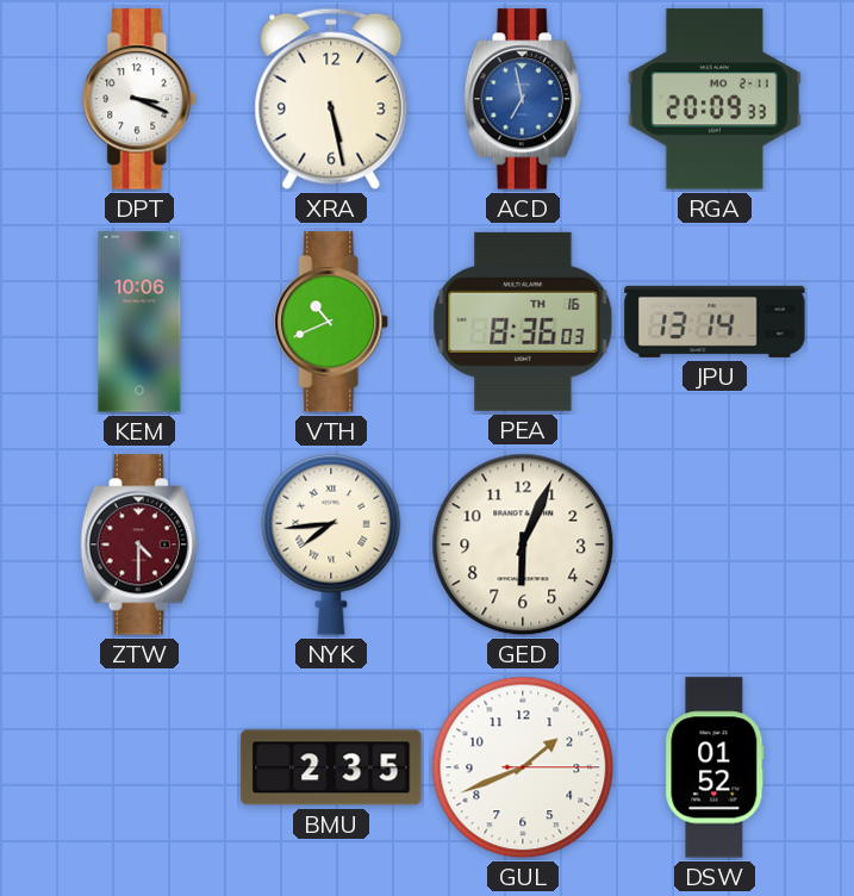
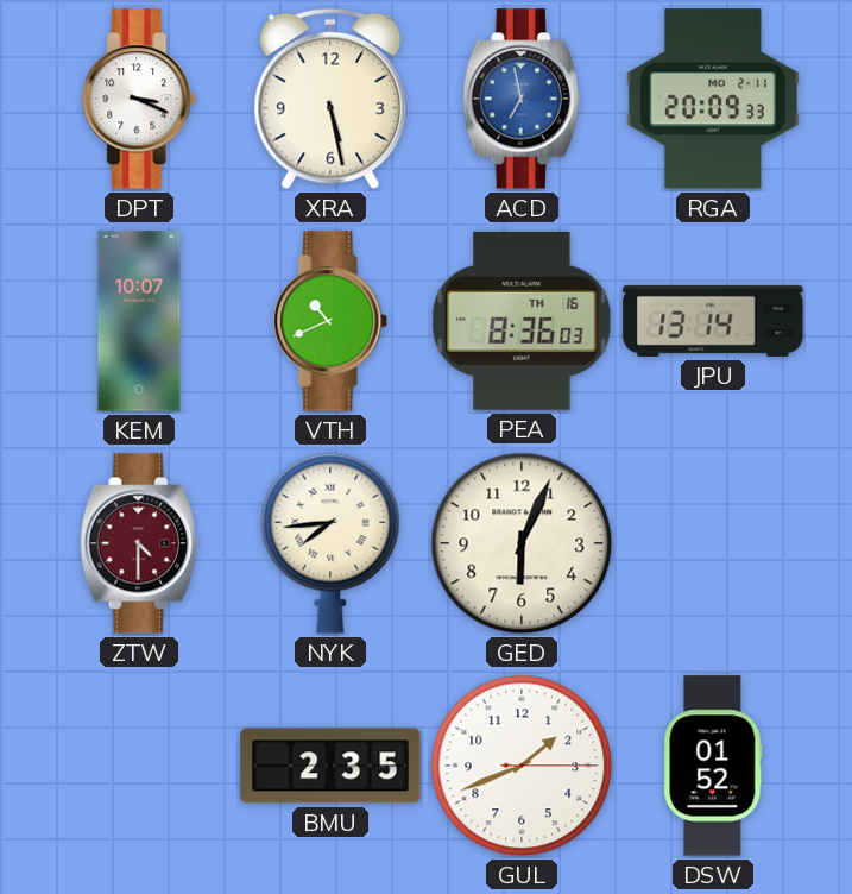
KEM: 10:06 -> 10:07 (139, 321)
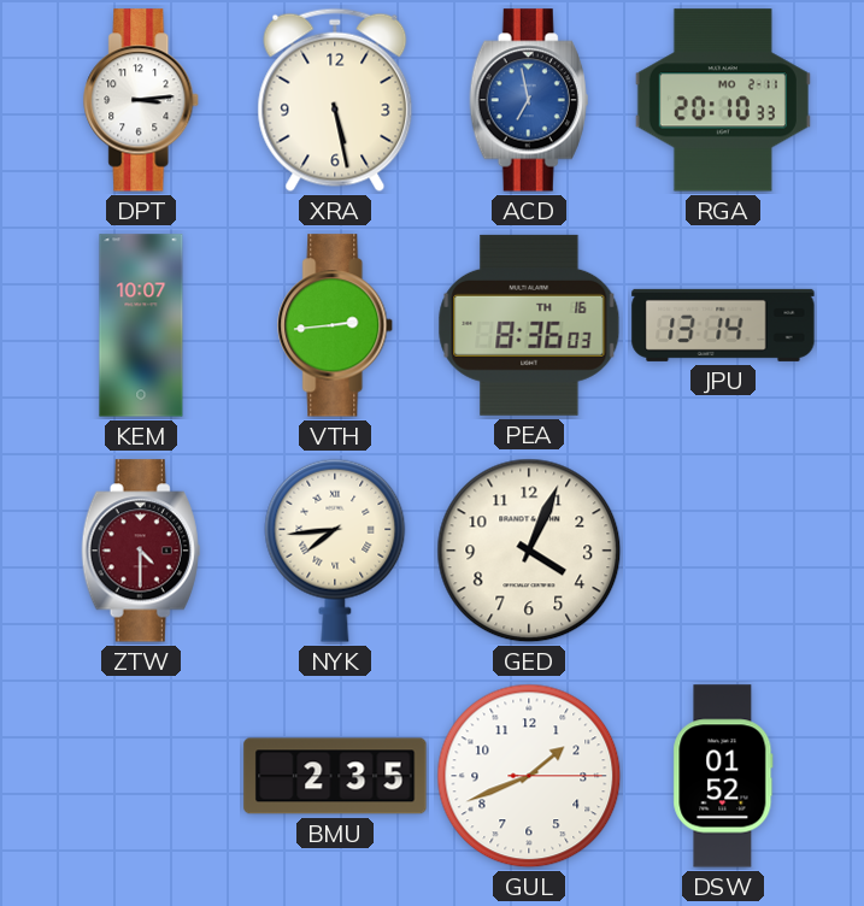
DPT: 3:19 -> 3:14 (142, 100)
RGA: 20:09 -> 20:10 (723, 100)
VTH: 10:41 -> 2:44 (336, 325)
GED: 6:04 -> 4:04 (529, 551)
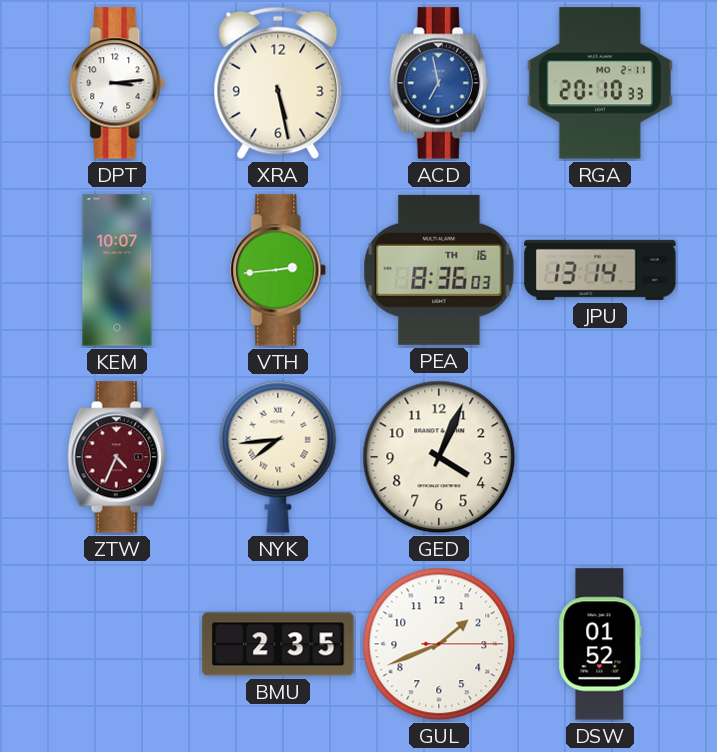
ZTW: 4:30 -> 4:34 (117, 457)
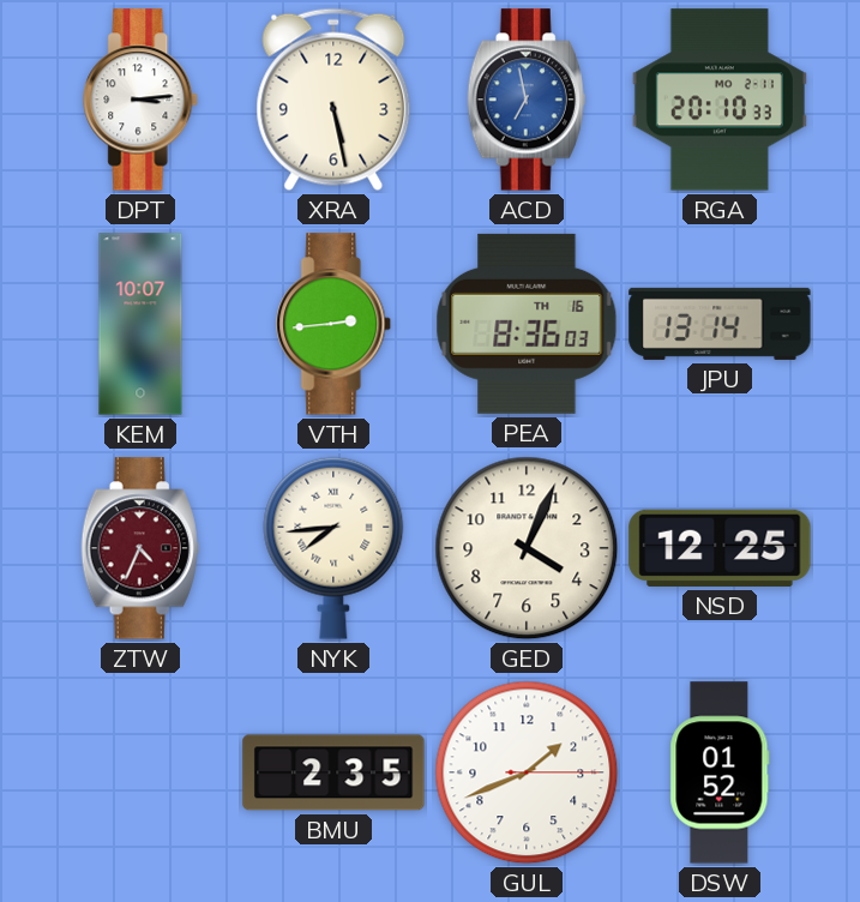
NSD: none -> 12:25 (720, 548)
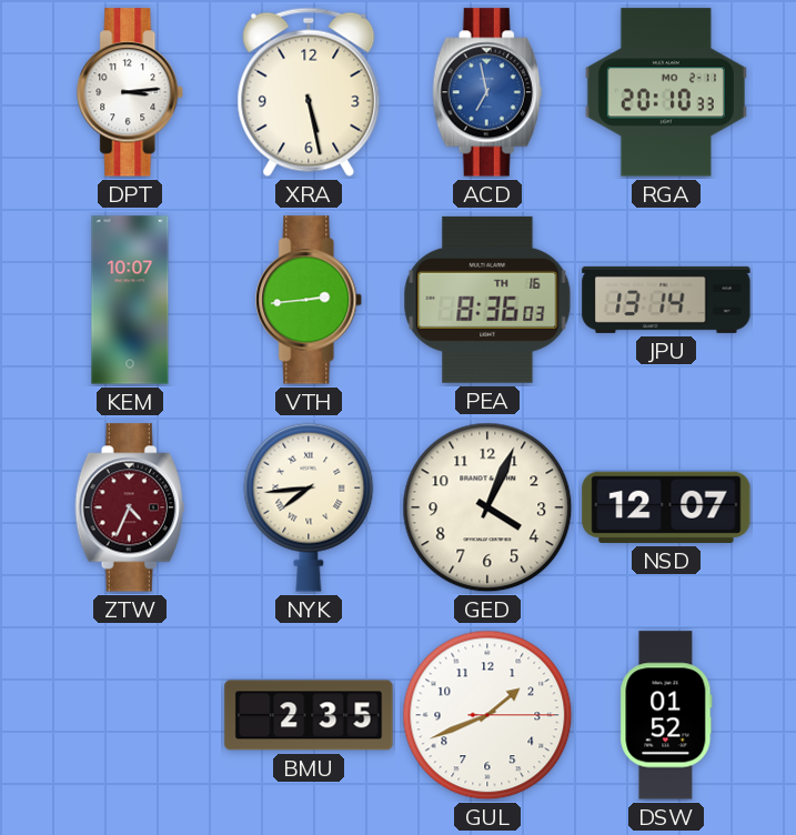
NSD: 12:25 -> 12:07 (666, 507)
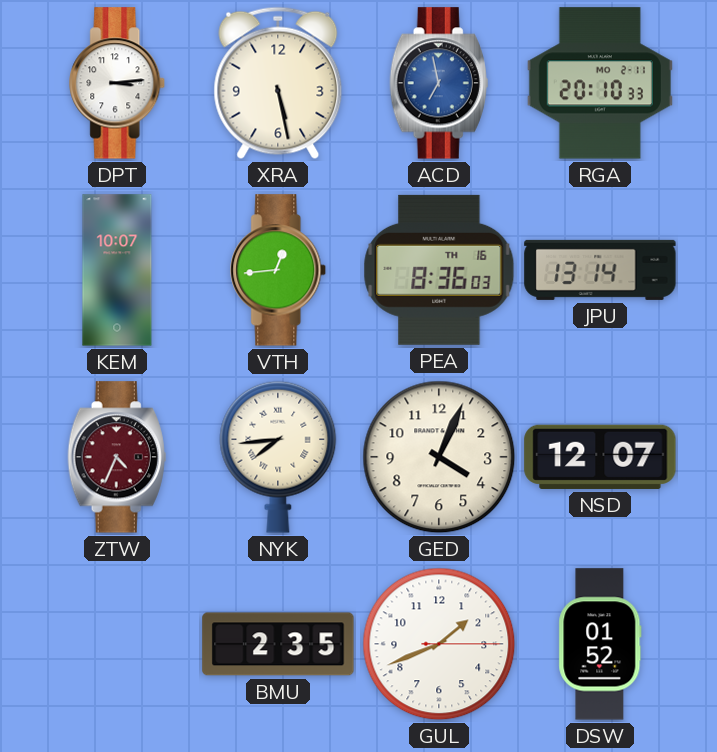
VTH: 2:44 -> 12:44 (279, 270)
